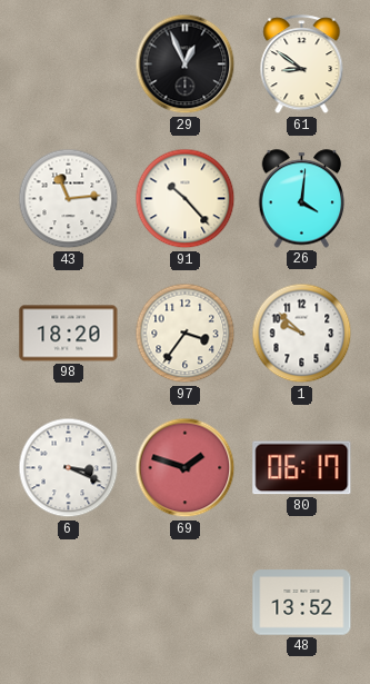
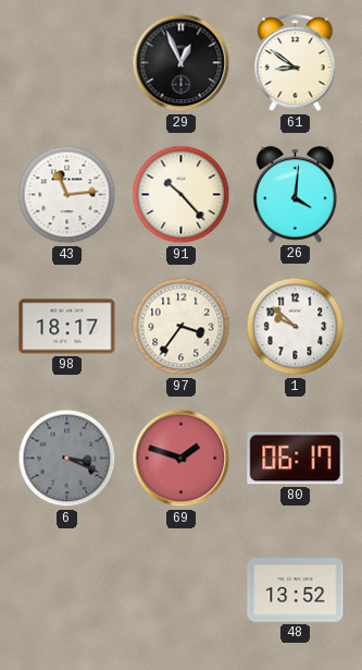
98: 18:20 -> 18:17 (67, 327)
6 dial: white -> grey (67, 459)
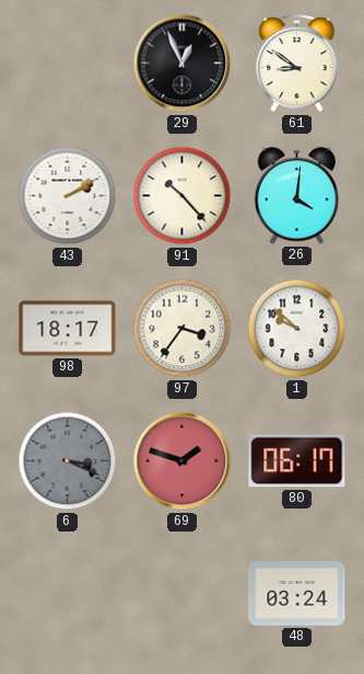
43: 11:14 -> 2:10 (68, 196)
48: 13:52 -> 03:24 (297, 594)
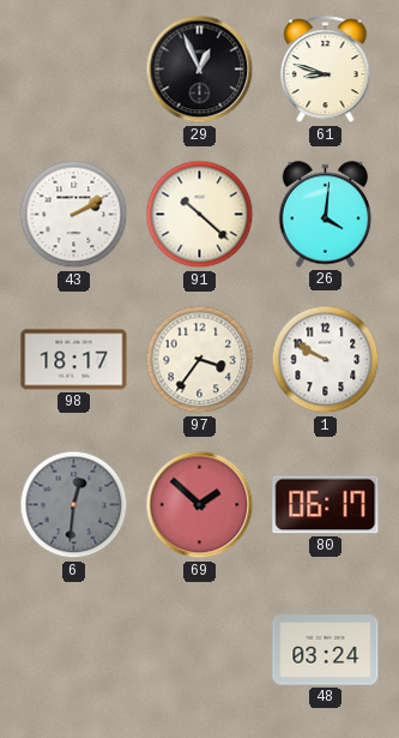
61: 8:51 -> 8:48 (326, 70)
91: 10:23 -> 10:22 (200, 215)
1: 9:52 -> 9:50 (326, 360)
6: 3:19 -> 12:31 (74, 505)
69: 1:48 -> 1:52 (200, 505)
